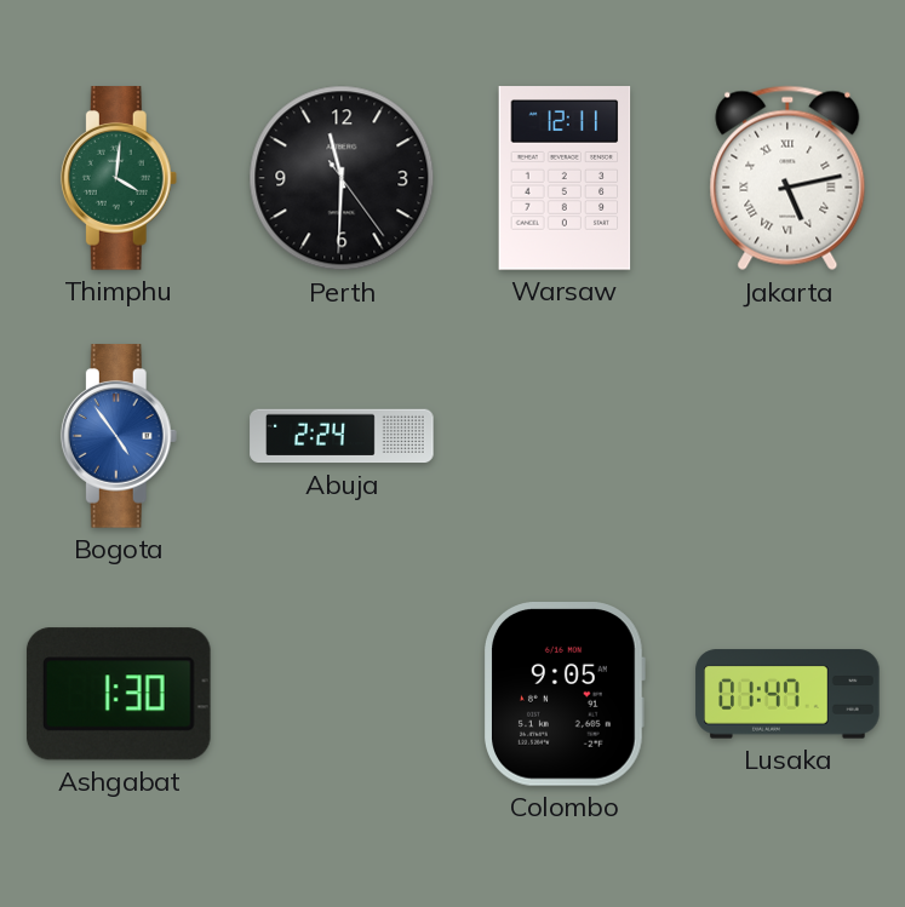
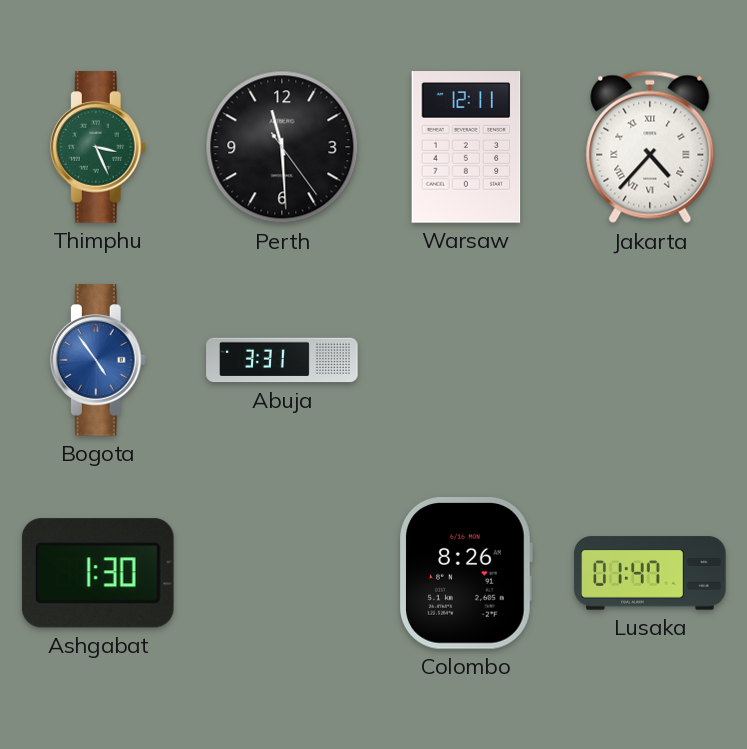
Thimphu: 4:01 -> 3:26 (98, 147)
Perth: 11:30 -> 11:29 (282, 147)
Jakarta: 5:13 -> 4:37 (650, 147)
Abuja: 2:24 -> 3:31 (282, 360)
Colombo: 9:05 -> 8:26 (466, 574)
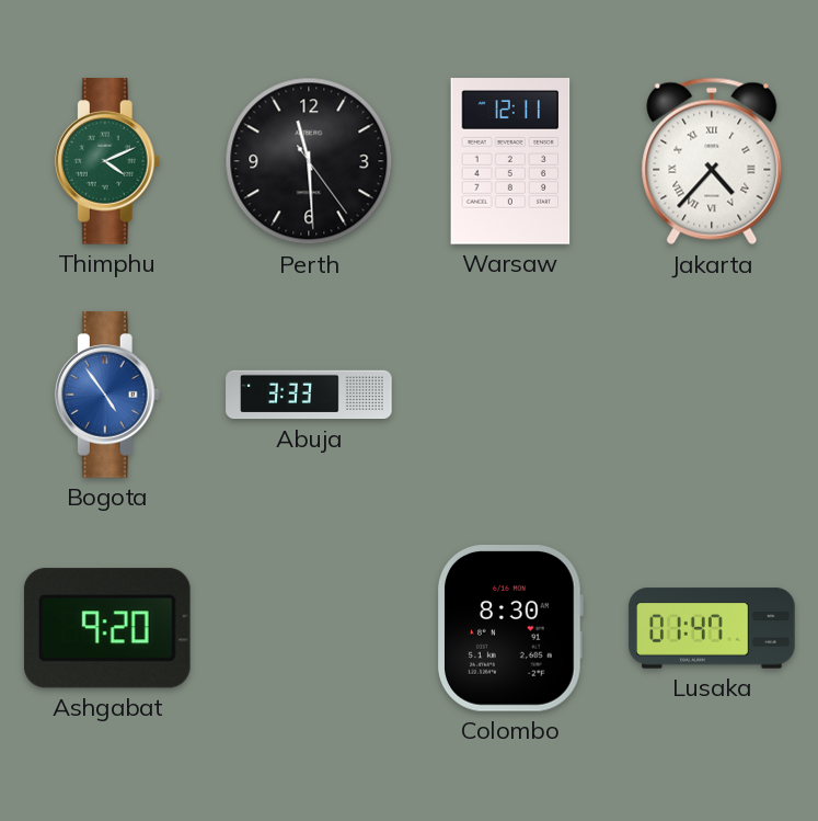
Thimphu: 3:26 -> 4:11 (107, 161)
Abuja: 3:31 -> 3:33 (309, 395)
Ashgabat: 1:30 -> 9:20 (107, 628)
Colombo: 8:26 -> 8:30 (510, 629)
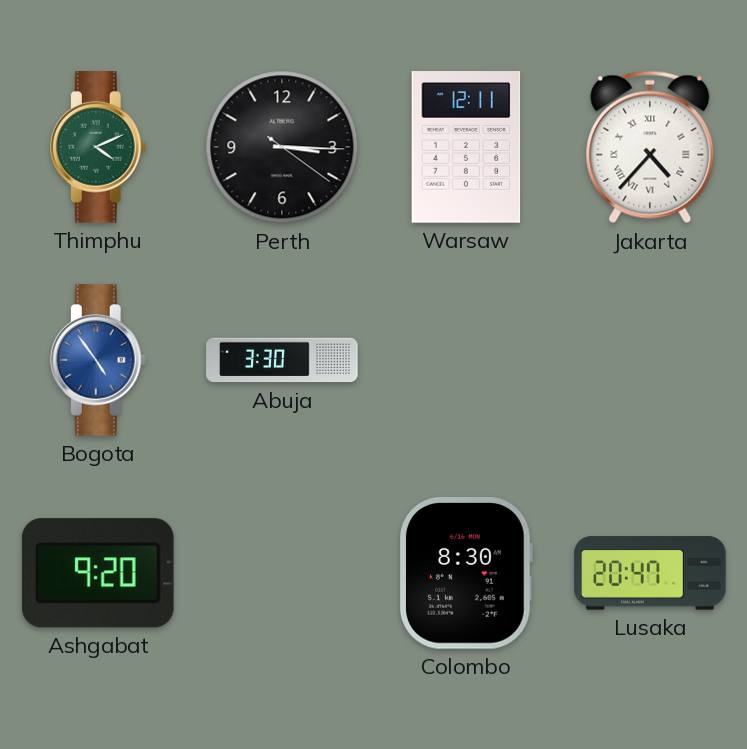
Perth: 11:29 -> 3:15 (282, 147)
Abuja: 3:33 -> 3:30 (282, 360)
Lusaka: 01:47 -> 20:47 (650, 573)
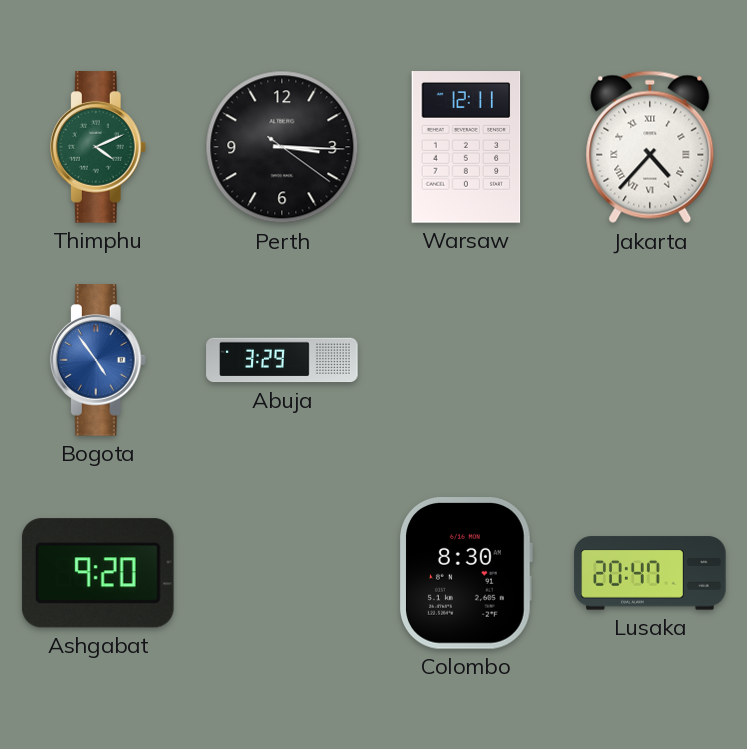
Abuja: 3:30 -> 3:29 (282, 360)
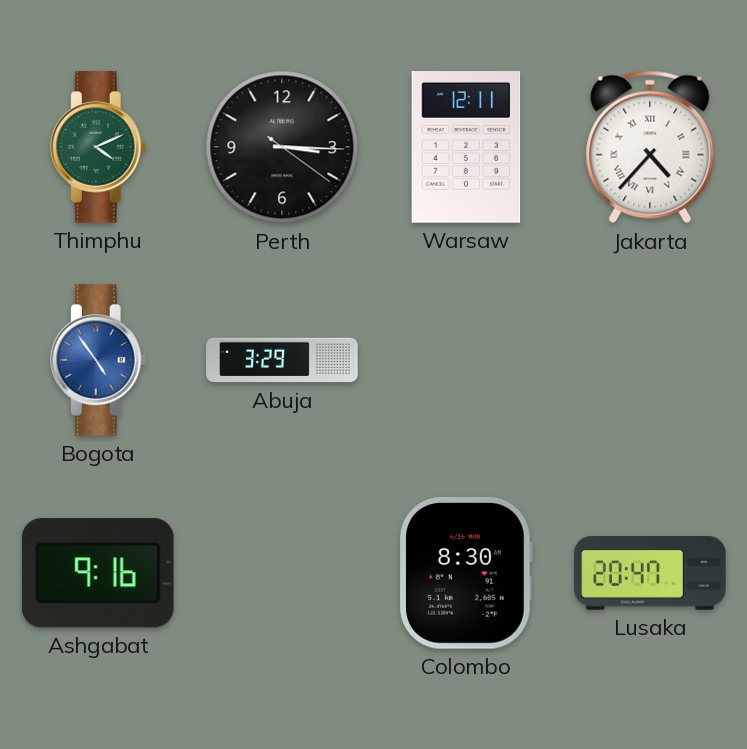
Ashgabat: 9:20 -> 9:16 (98, 573)
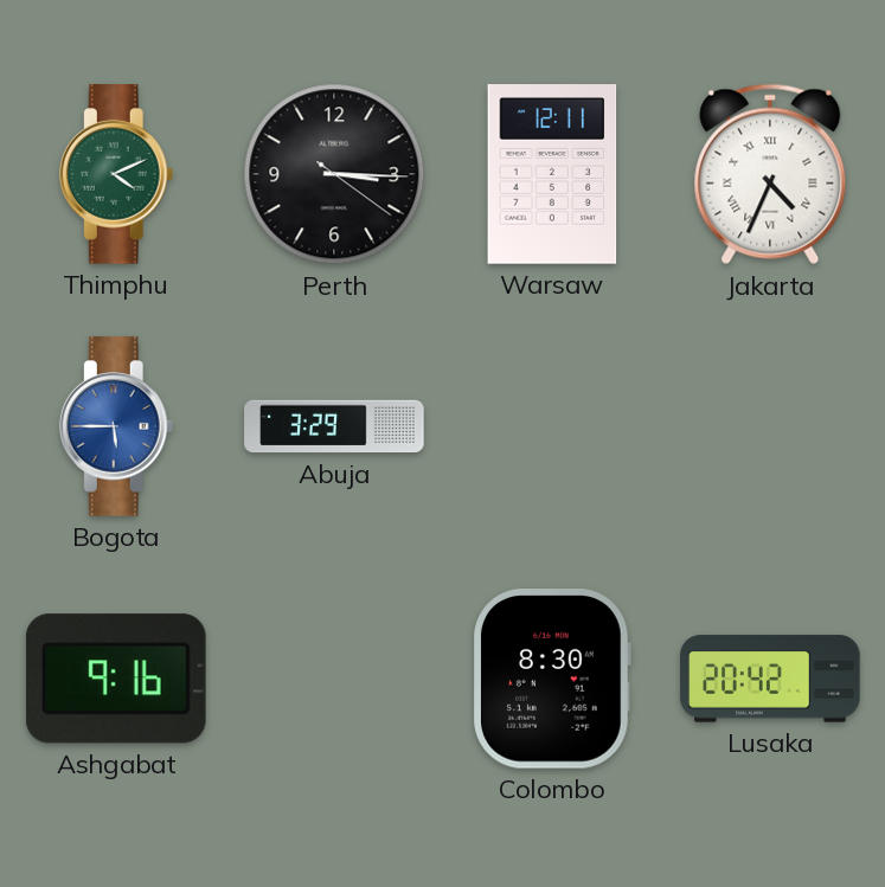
Jakarta: 4:37 -> 4:34 (770, 174)
Bogota: 4:54 -> 5:45 (116, 426)
Lusaka: 20:47 -> 20:42 (770, 679)
